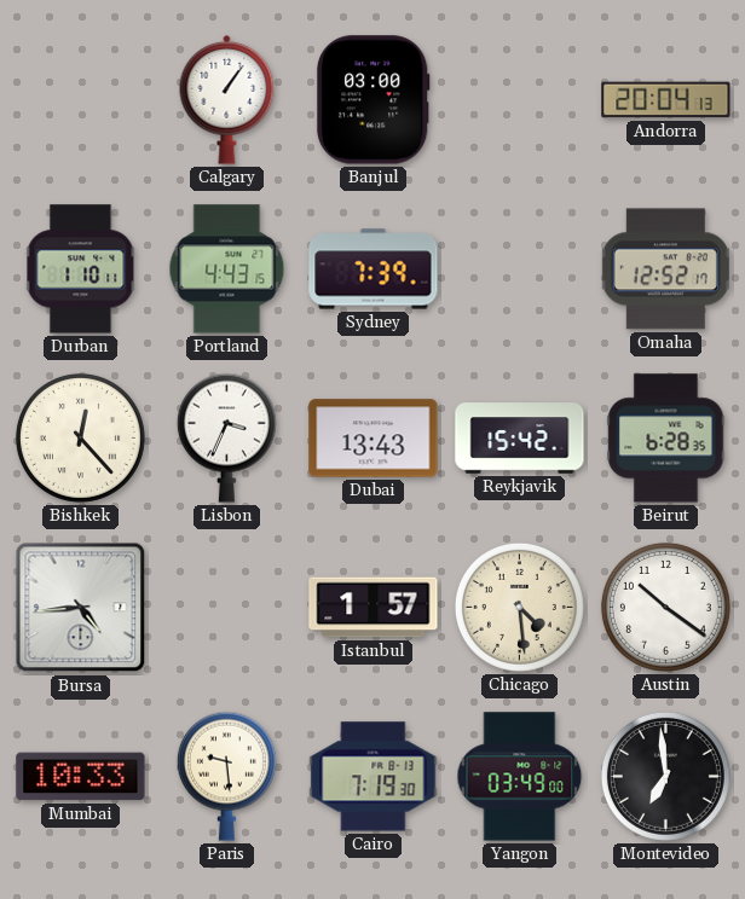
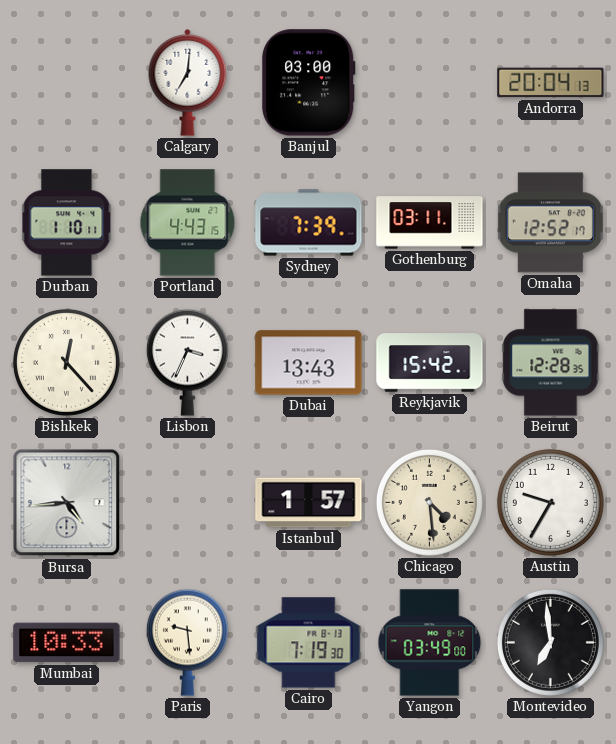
Calgary: 1:06 -> 7:01 (188, 83)
Gothenburg: none -> 03:11 (430, 223)
Beirut: 6:28 -> 12:28 (551, 363)
Austin: 10:21 -> 9:35 (550, 502)
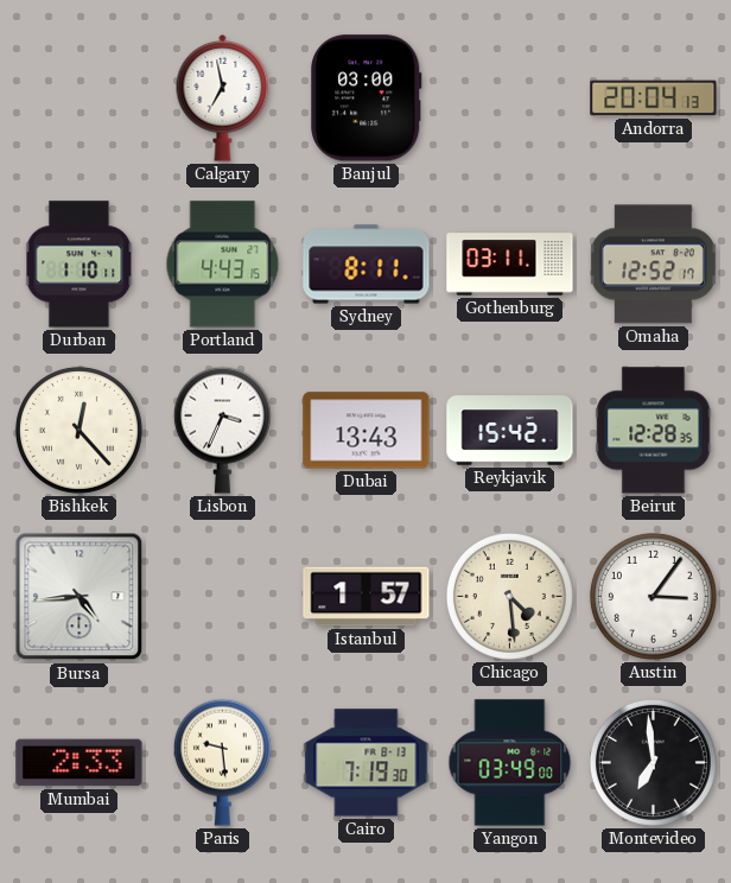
Calgary: 7:01 -> 6:58 (223, 99)
Sydney: 7:39 -> 8:11 (367, 265)
Austin: 9:35 -> 3:06 (653, 596)
Mumbai: 10:33 -> 2:33 (80, 763)
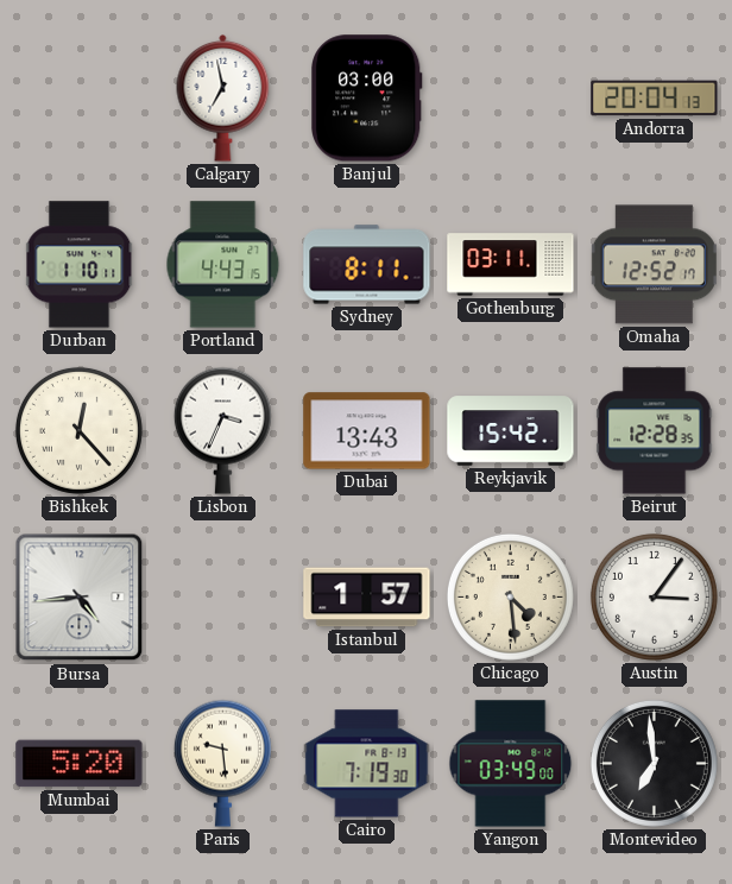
Mumbai: 2:33 -> 5:20 (80, 764)
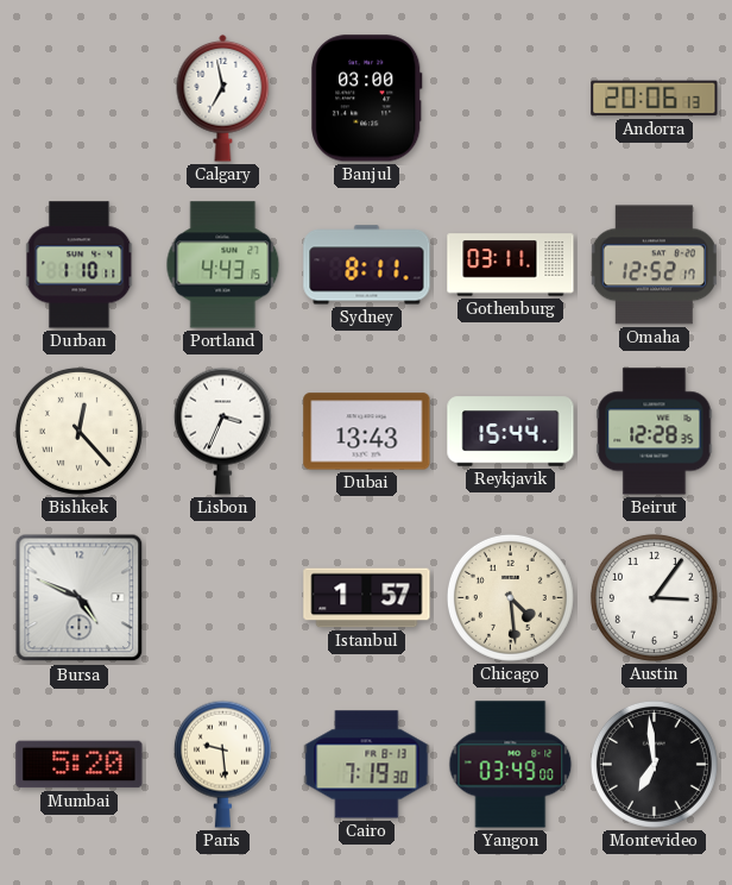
Andorra: 20:04 -> 20:06 (655, 99)
Reykjavik: 15:42 -> 15:44 (511, 432)
Bursa: 4:44 -> 4:49 (80, 598)
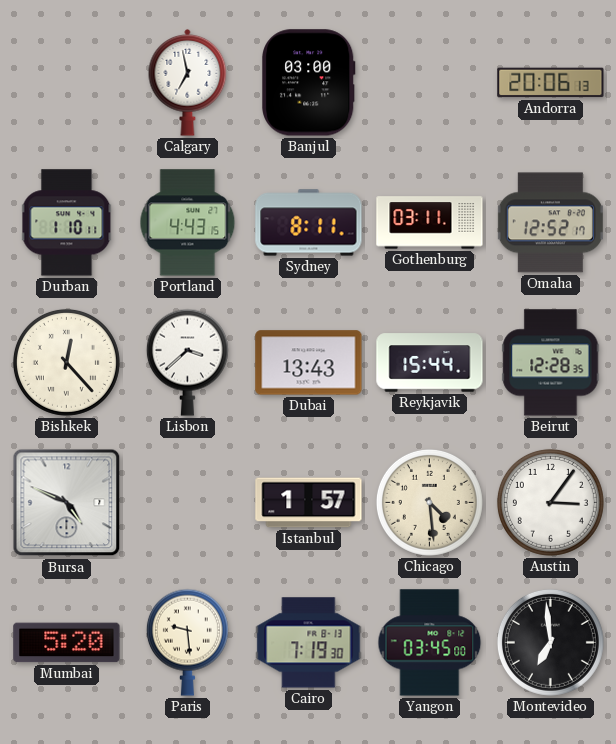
Lisbon: 3:34 -> 3:38 (187, 362)
Yangon: 03:49 -> 03:45 (430, 643)
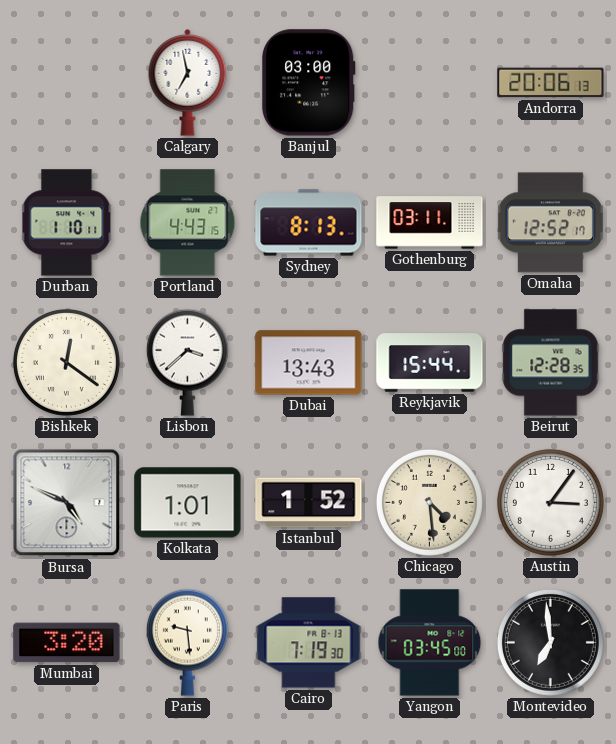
Sydney: 8:11 -> 8:13 (309, 223)
Bishkek: 12:23 -> 12:21 (66, 362)
Kolkata: none -> 1:01 (188, 503)
Istanbul: 1:57 -> 1:52 (309, 503)
Mumbai: 5:20 -> 3:20 (67, 643)
